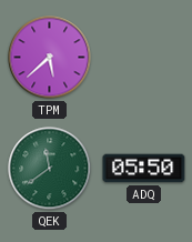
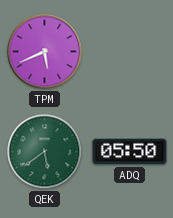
TPM: 5:38 -> 5:41 (45, 52)
QEK: 11:39 -> 5:39 (45, 152)
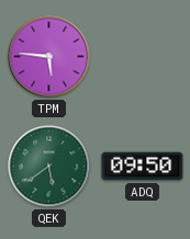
TPM: 5:41 -> 5:46 (49, 57)
ADQ: 05:50 -> 09:50 (143, 167)
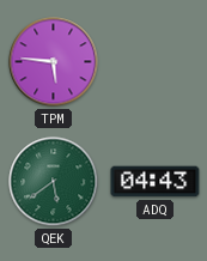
ADQ: 09:50 -> 04:43 (156, 182)
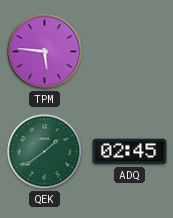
QEK: 5:39 -> 1:39 (45, 152)
ADQ: 04:43 -> 02:45 (130, 152)
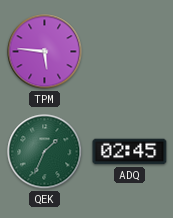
QEK: 1:39 -> 1:34 (45, 152)
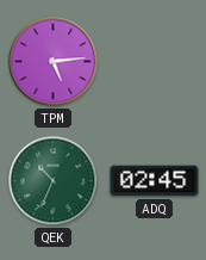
TPM: 5:46 -> 5:14 (54, 62)
QEK: 1:34 -> 10:34 (54, 181)
